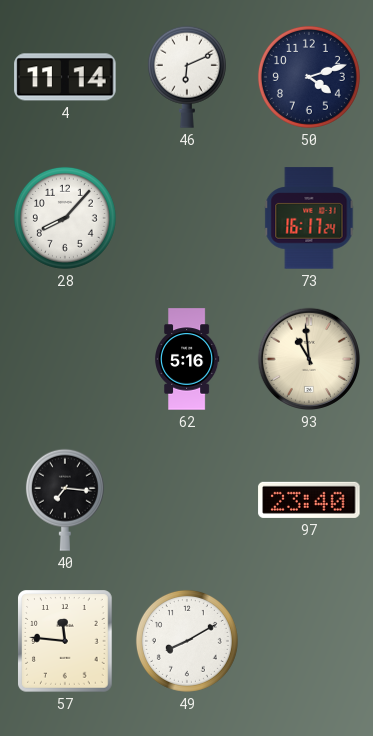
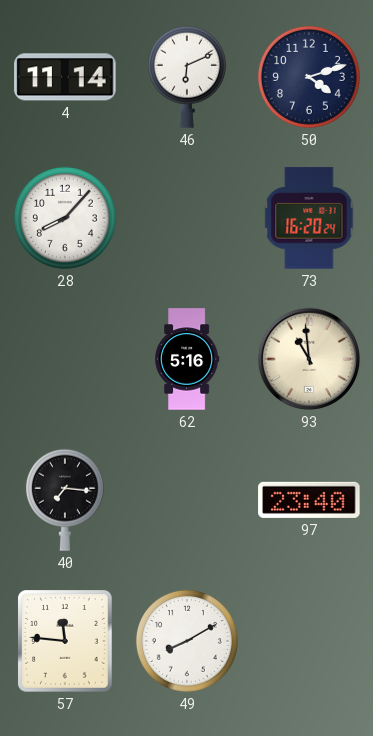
73: 16:17 -> 16:20 (309, 218)
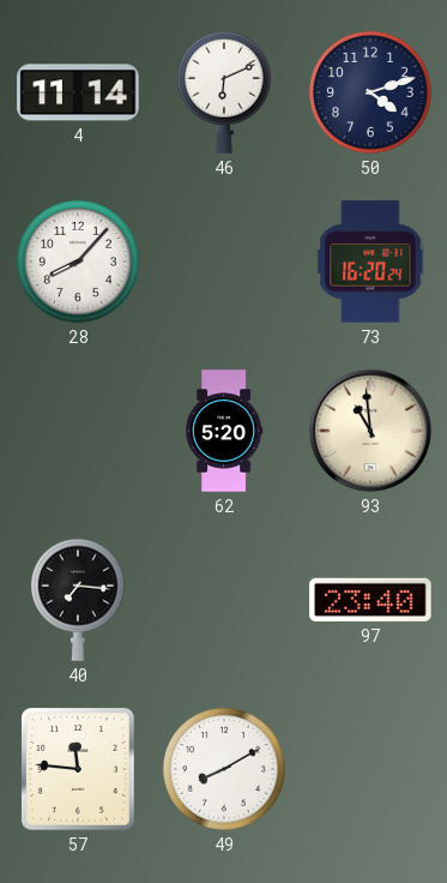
62: 5:16 -> 5:20 (224, 431)
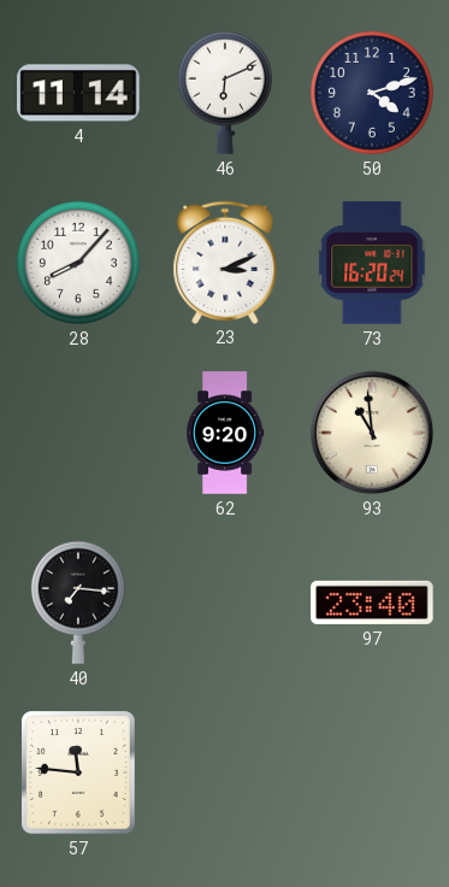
23: none -> 3:11 (225, 262)
62: 5:20 -> 9:20 (225, 433)
49: 8:10 -> none (224, 769)
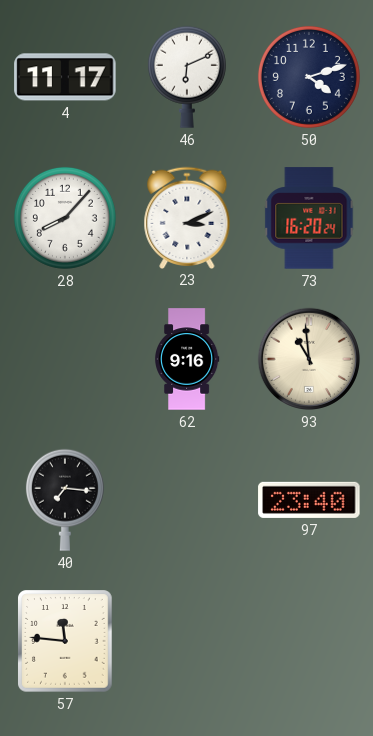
4: 11:14 -> 11:17 (65, 77)
62: 9:20 -> 9:16 (187, 359)
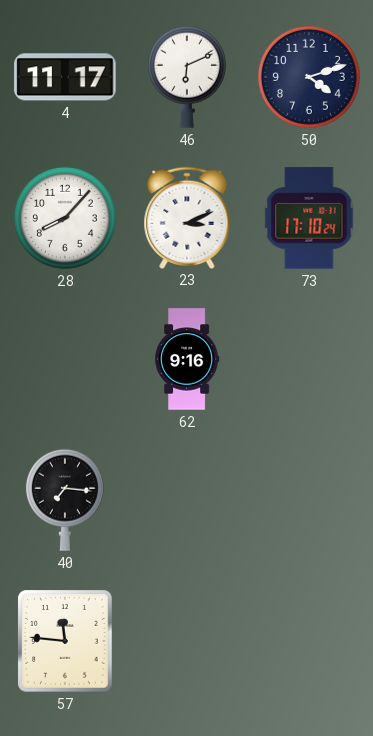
73: 16:20 -> 17:10 (309, 218)
93: 10:59 -> none (309, 359)
97: 23:40 -> none (309, 500)
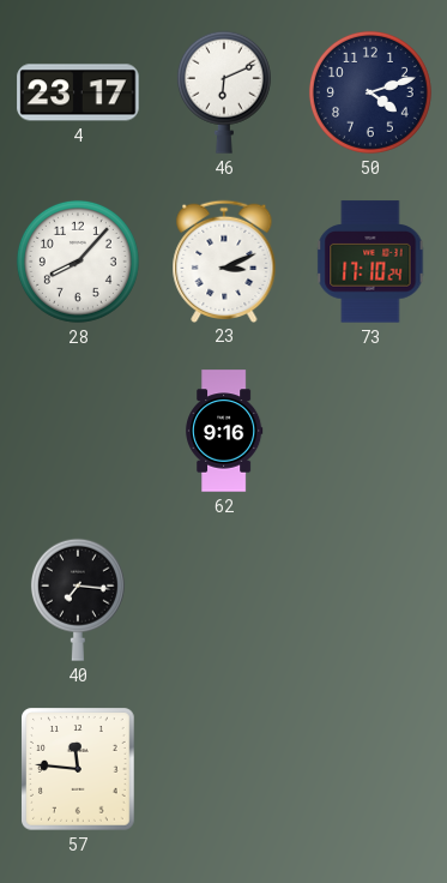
4: 11:17 -> 23:17 (78, 92)
